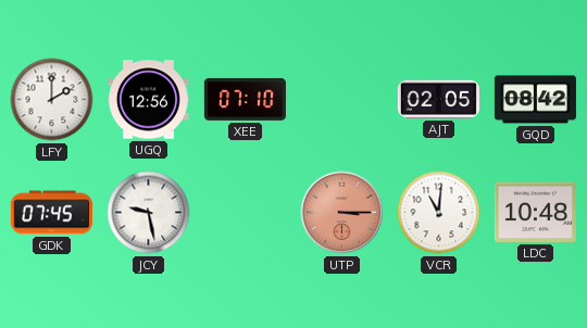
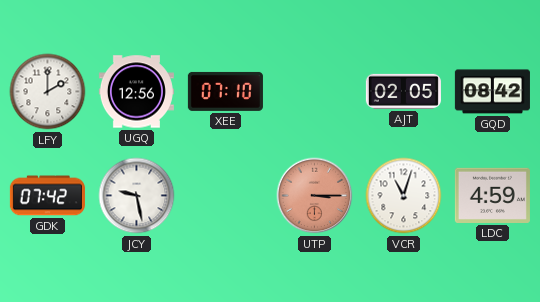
GDK: 07:45 -> 07:42 (47, 196)
VCR: 11:01 -> 11:03 (404, 196)
LDC: 10:48 -> 4:59 (492, 195)
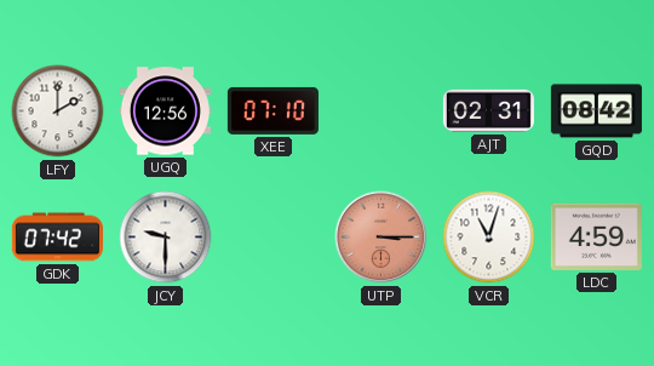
AJT: 02:05 -> 02:31 (488, 110)
JCY: 9:28 -> 9:30 (166, 238)
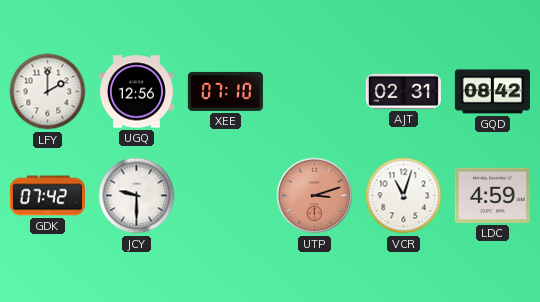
UTP: 3:15 -> 3:12 (315, 196)
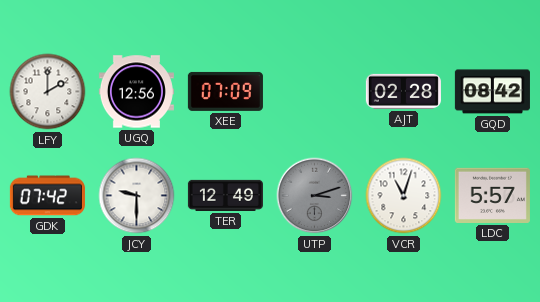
XEE: 07:10 -> 07:09 (225, 91)
AJT: 02:31 -> 02:28 (403, 91)
TER: none -> 12:49 (225, 195)
UTP dial: salmon -> grey (315, 196)
LDC: 4:59 -> 5:57 (492, 195)
